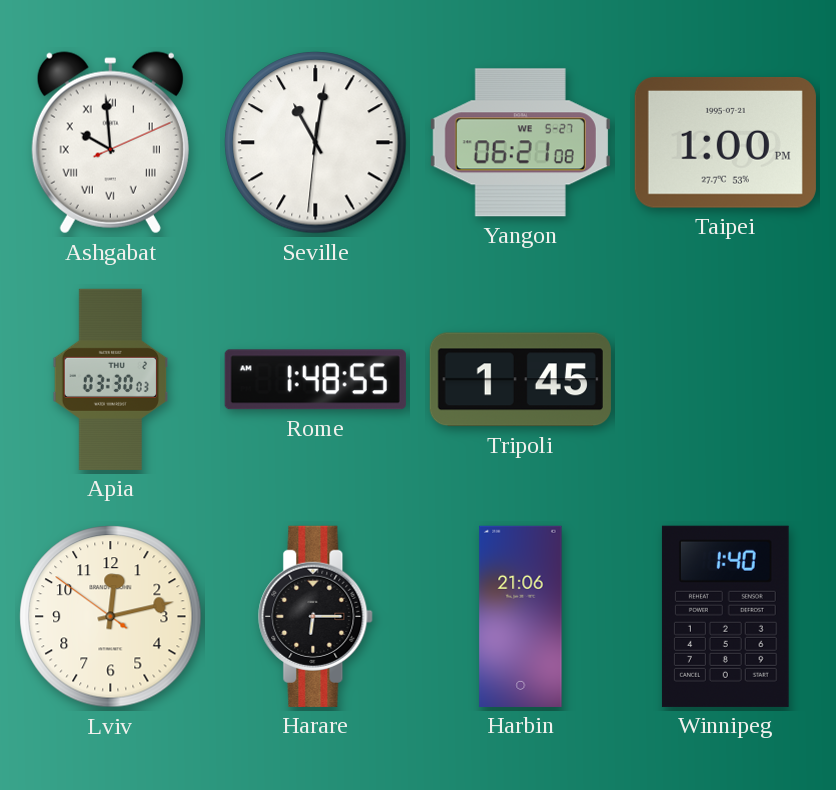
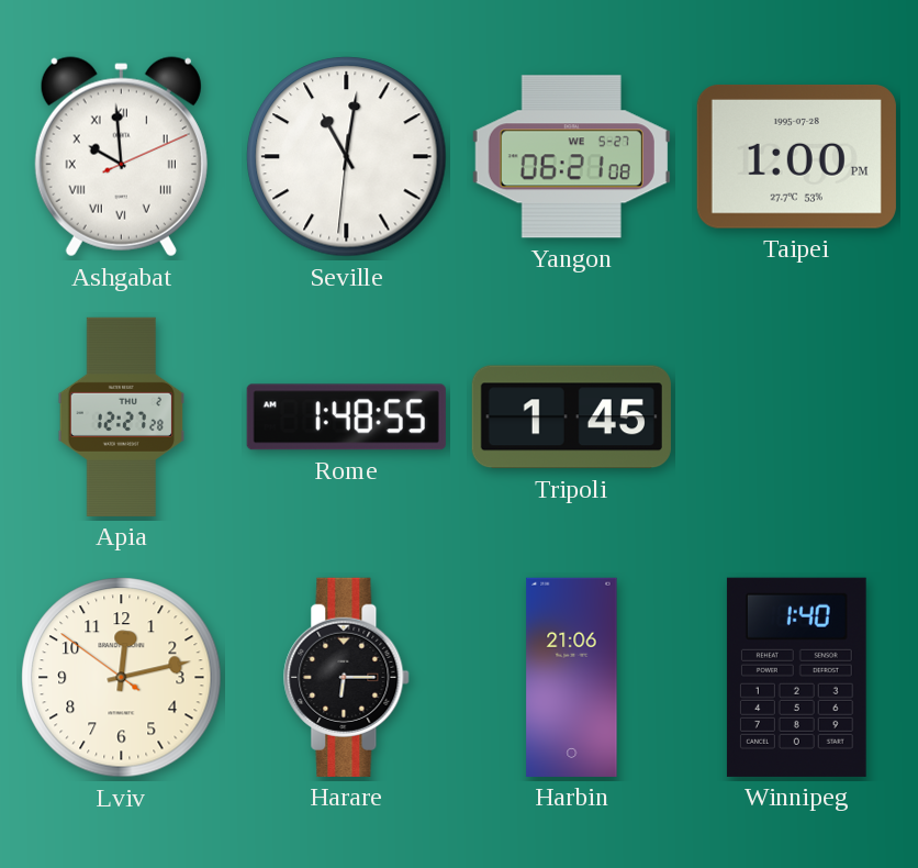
Taipei date: 1995-07-21 -> 1995-07-28 (796, 157)
Apia: 03:30 -> 12:27 (122, 416)
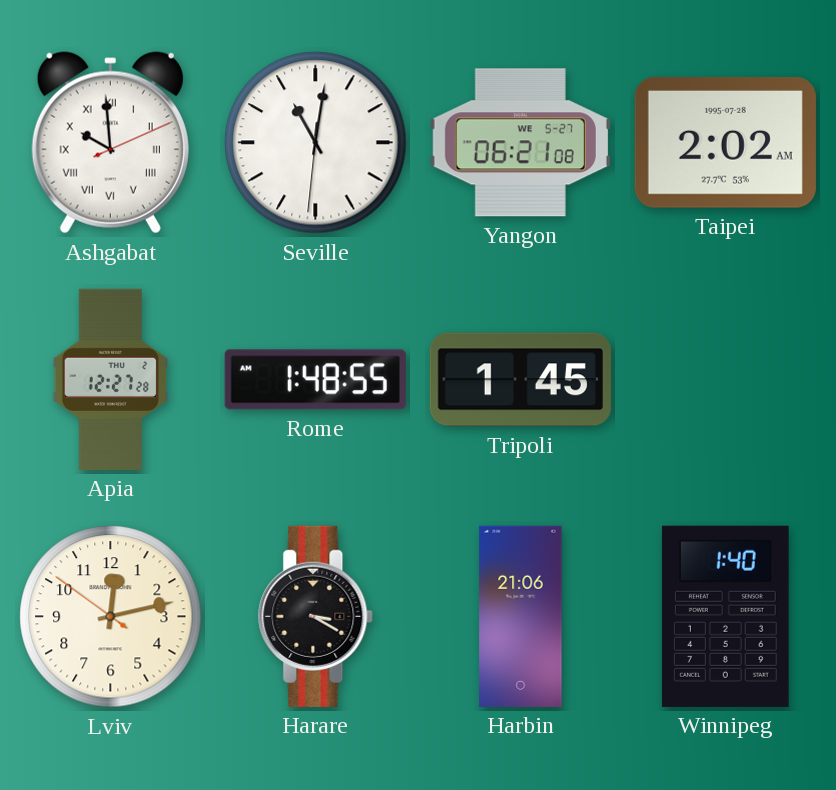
Taipei: 1:00 -> 2:02 (725, 143)
Harare: 6:15 -> 3:20 (316, 616)
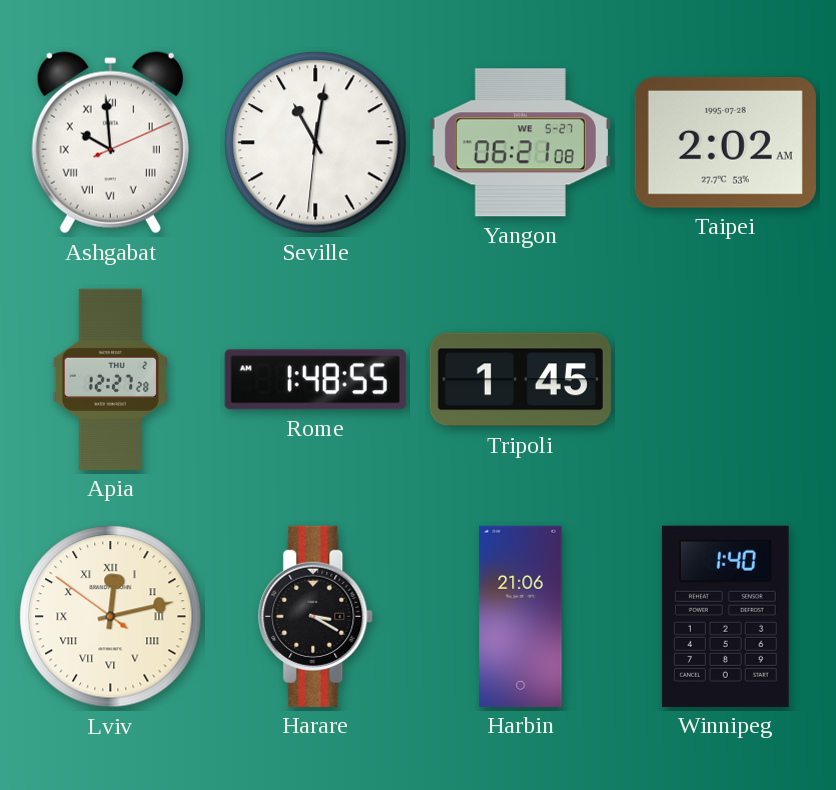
Lviv numerals: Arabic -> Roman (111, 617)
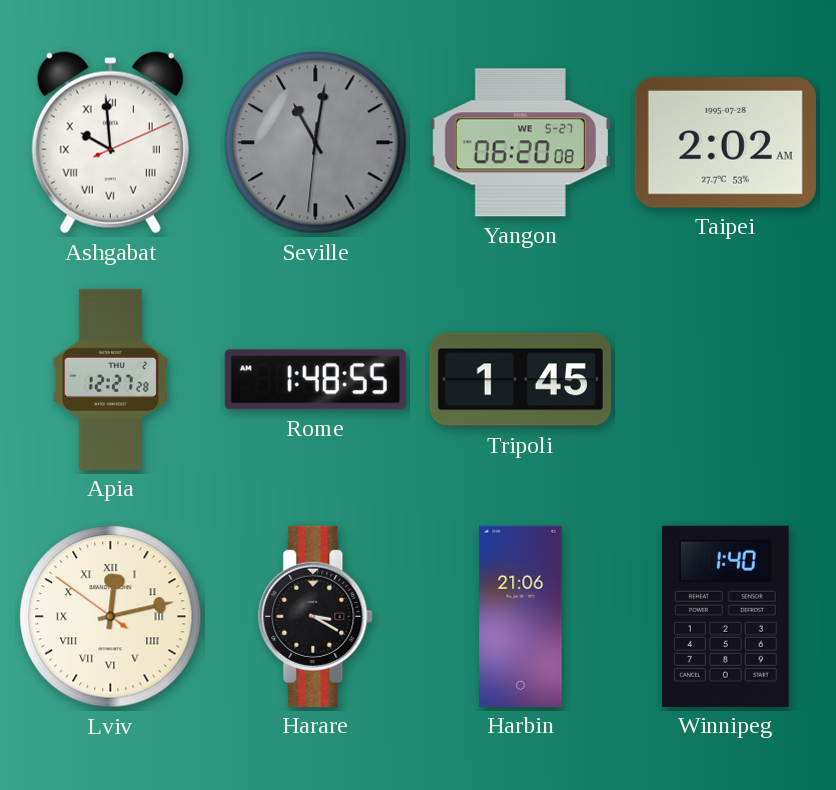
Seville dial: white -> grey (316, 143)
Yangon: 06:21 -> 06:20 (520, 143)
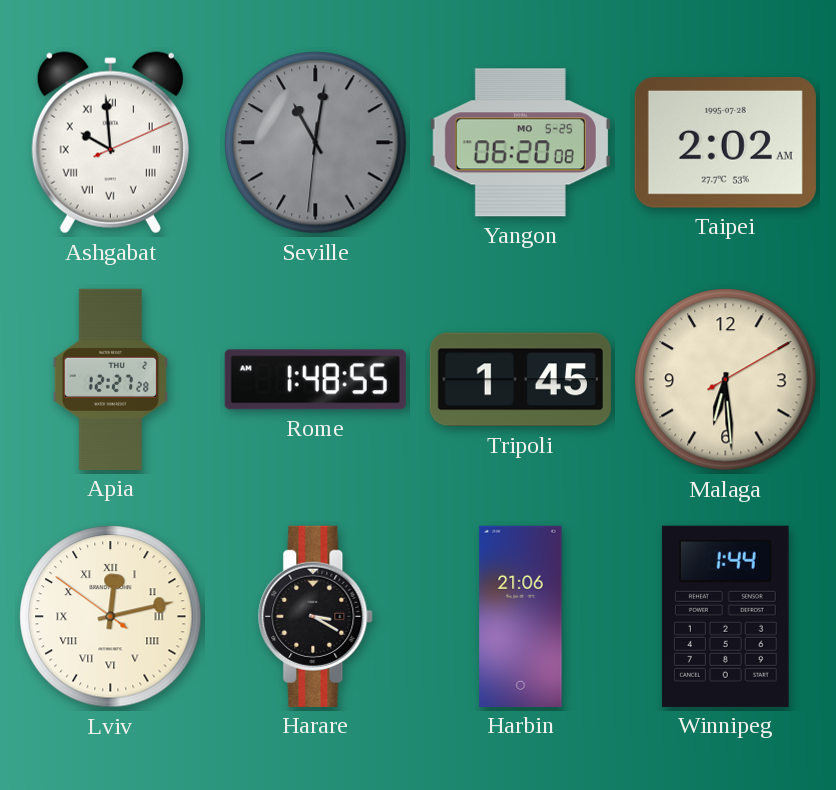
Yangon date: WE 5-27 -> MO 5-25 (520, 143)
Malaga: none -> 6:29 (726, 380)
Winnipeg: 1:40 -> 1:44 (725, 616)
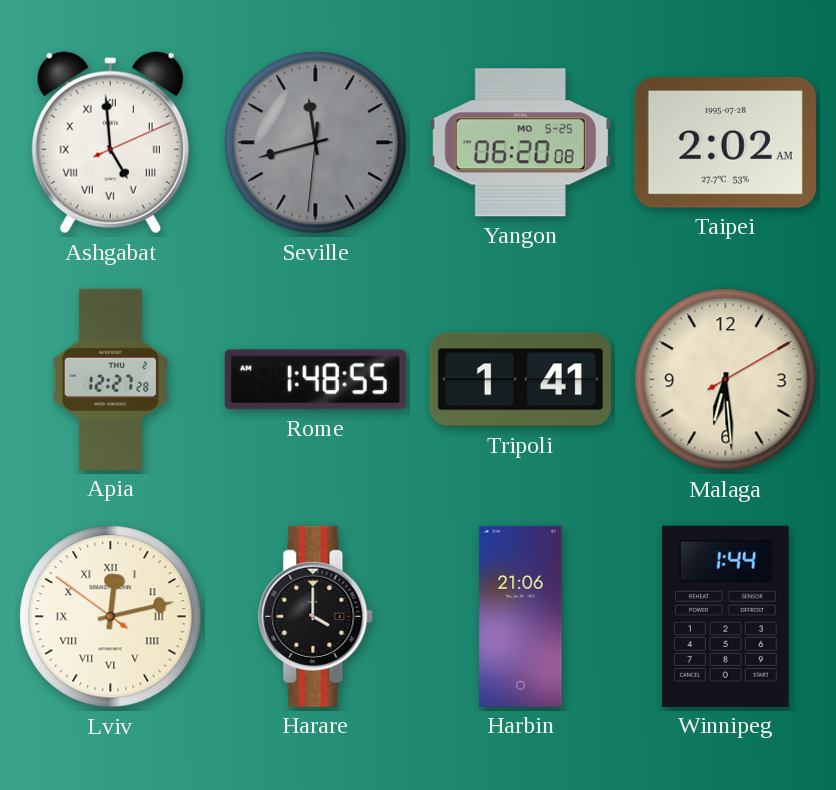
Ashgabat: 9:59 -> 4:59 (110, 143)
Seville: 11:01 -> 11:42 (316, 143)
Tripoli: 1:45 -> 1:41 (520, 380)
Harare: 3:20 -> 4:00 (316, 616)
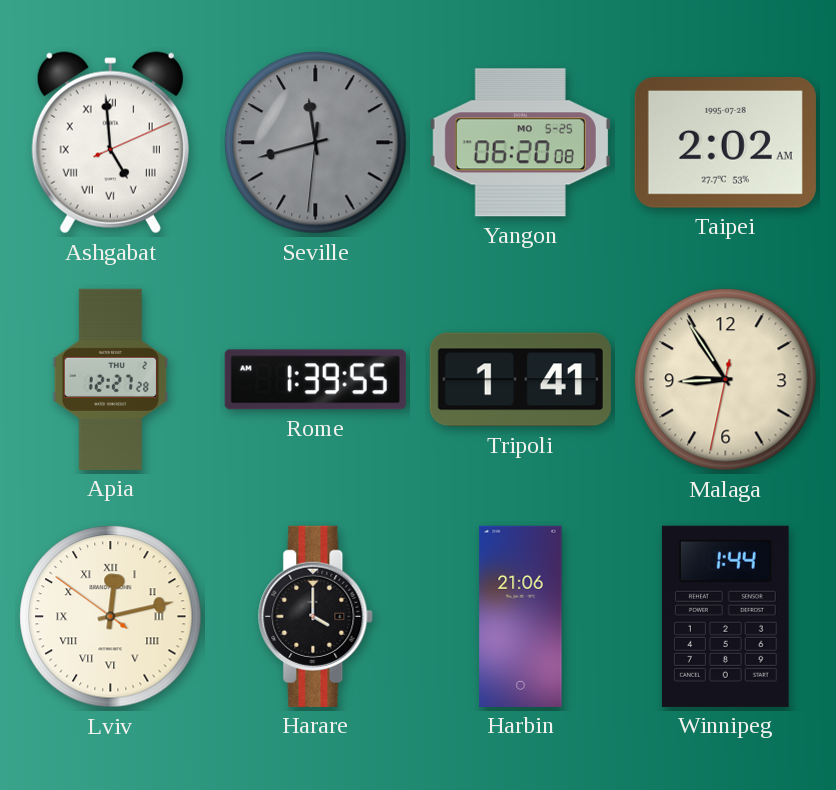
Rome: 1:48 -> 1:39 (315, 380)
Malaga: 6:29 -> 8:54 (726, 380)
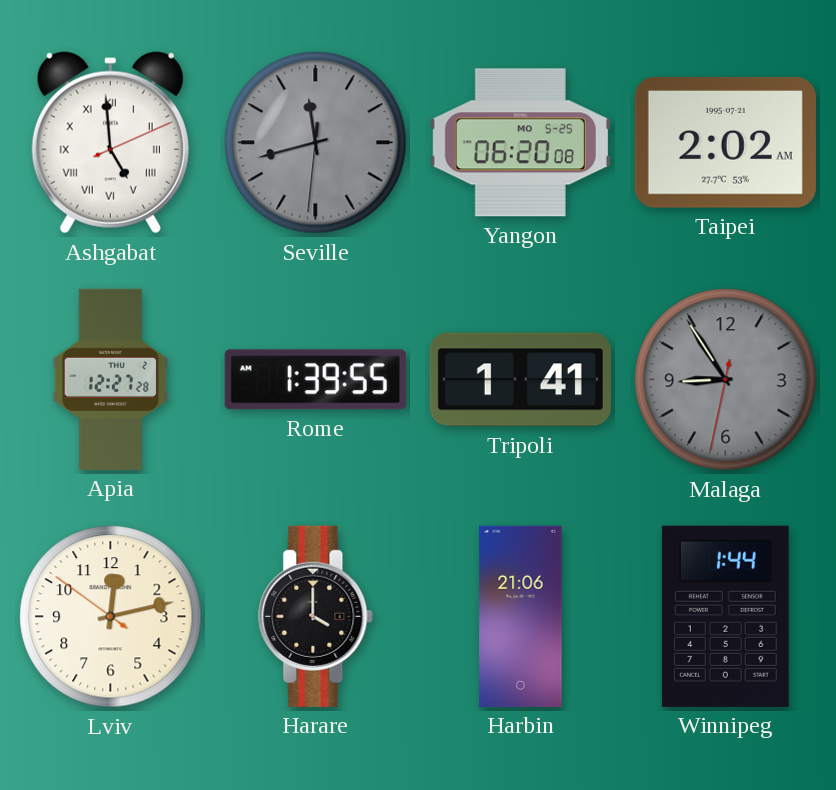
Taipei date: 1995-07-28 -> 1995-07-21 (725, 143)
Malaga dial: cream -> grey (726, 380)
Lviv numerals: Roman -> Arabic (111, 617)
